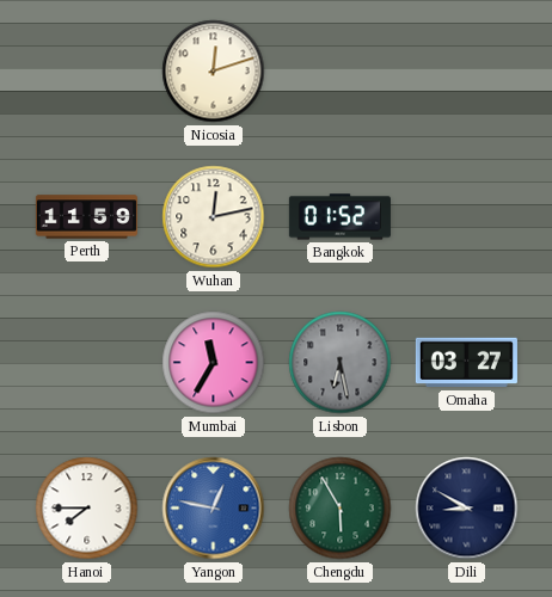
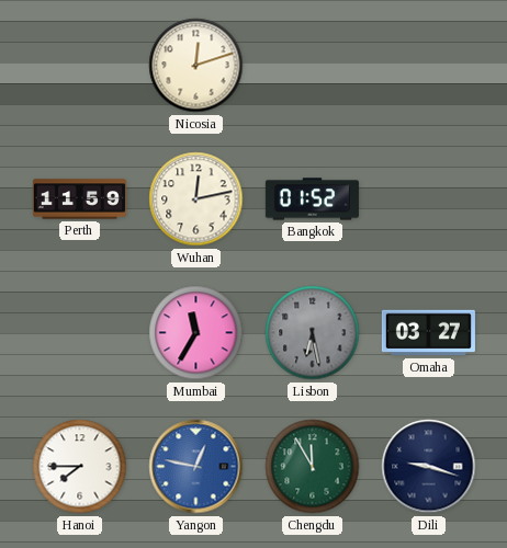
Chengdu: 5:55 -> 11:55 (313, 467)
Dili: 8:50 -> 9:18 (429, 467)
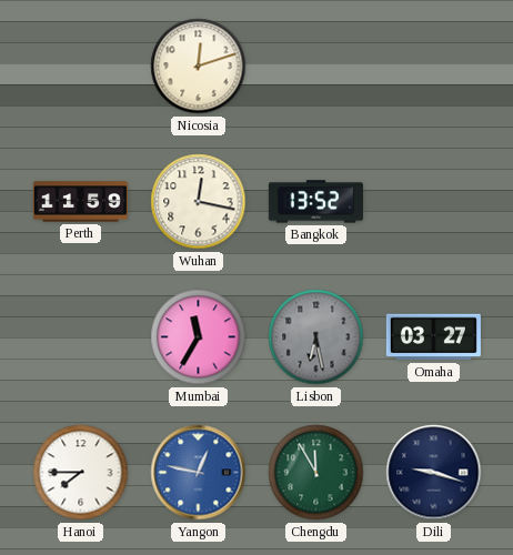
Wuhan: 12:13 -> 12:17 (199, 202)
Bangkok: 01:52 -> 13:52 (315, 202)
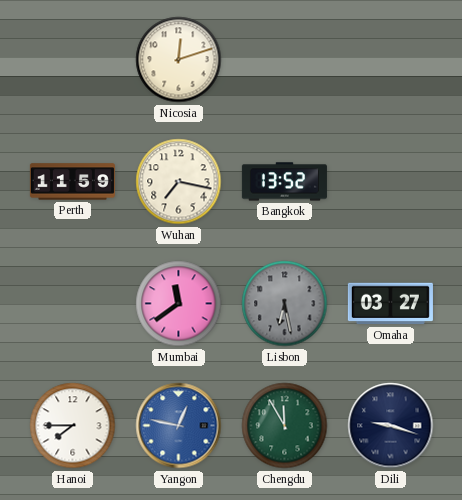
Wuhan: 12:17 -> 7:17 (179, 182)
Mumbai: 11:35 -> 11:39 (179, 304)
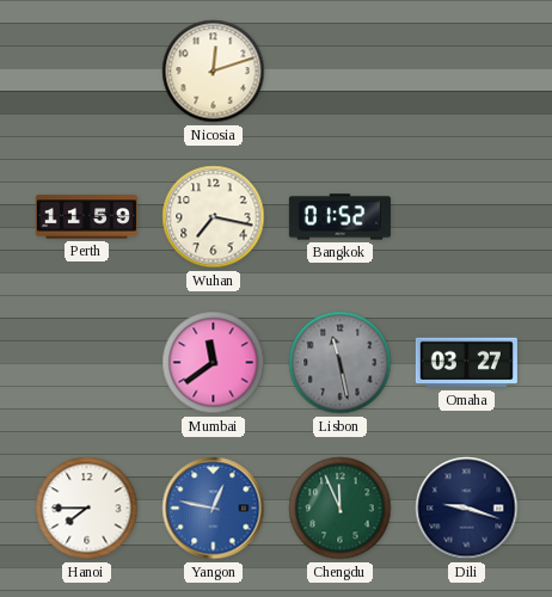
Bangkok: 13:52 -> 01:52 (339, 217)
Lisbon: 6:28 -> 11:28 (341, 363)
Chengdu: 11:55 -> 11:56 (341, 509)
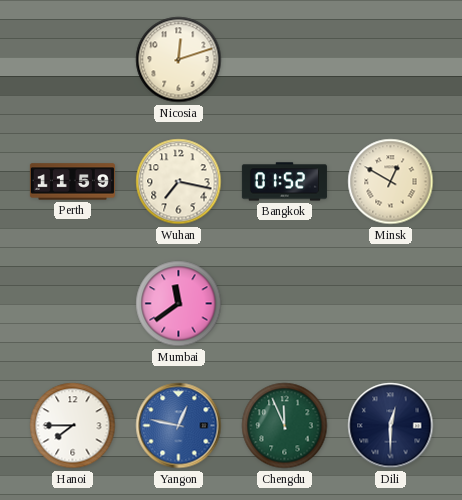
Minsk: none -> 12:50 (391, 182)
Lisbon: 11:28 -> none (341, 363)
Omaha: 03:27 -> none (466, 363)
Dili: 9:18 -> 12:30 (391, 426)
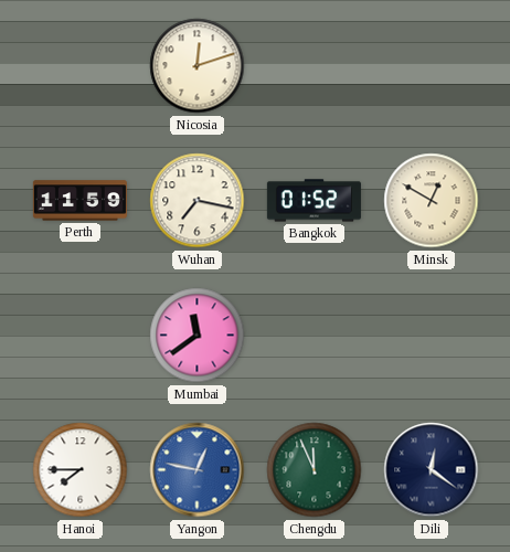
Dili: 12:30 -> 12:21 (432, 470)
